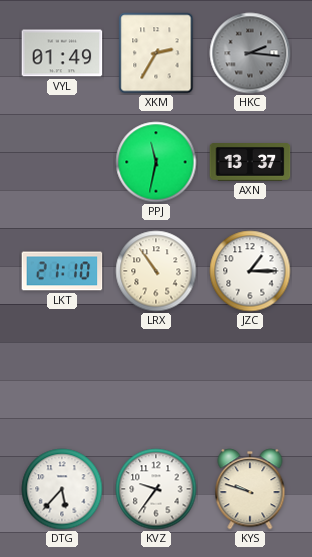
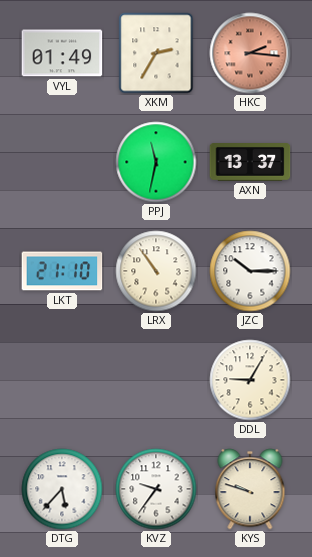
HKC dial: grey -> salmon (250, 53)
JZC: 1:15 -> 10:15 (250, 271)
DDL: none -> 9:05 (250, 380)
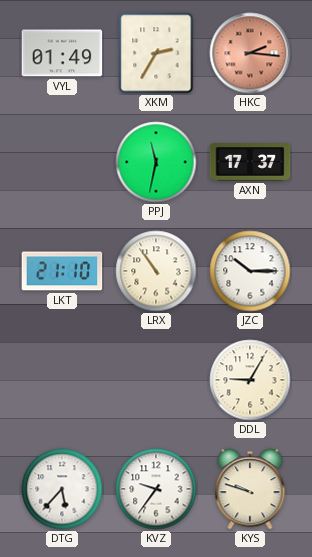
AXN: 13:37 -> 17:37 (250, 163)
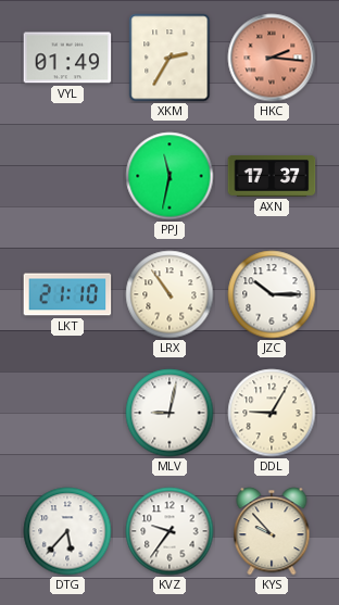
MLV: none -> 9:02 (169, 413)
KYS: 9:48 -> 9:53 (272, 531)
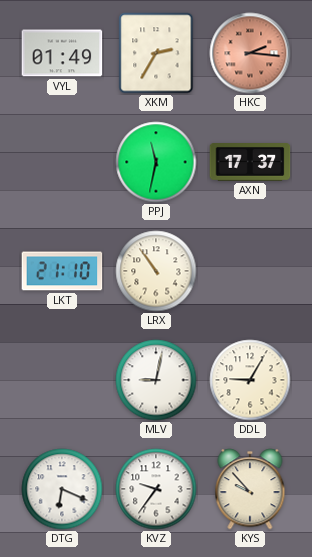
JZC: 10:15 -> none (272, 294)
DTG: 5:37 -> 6:19 (62, 489)
